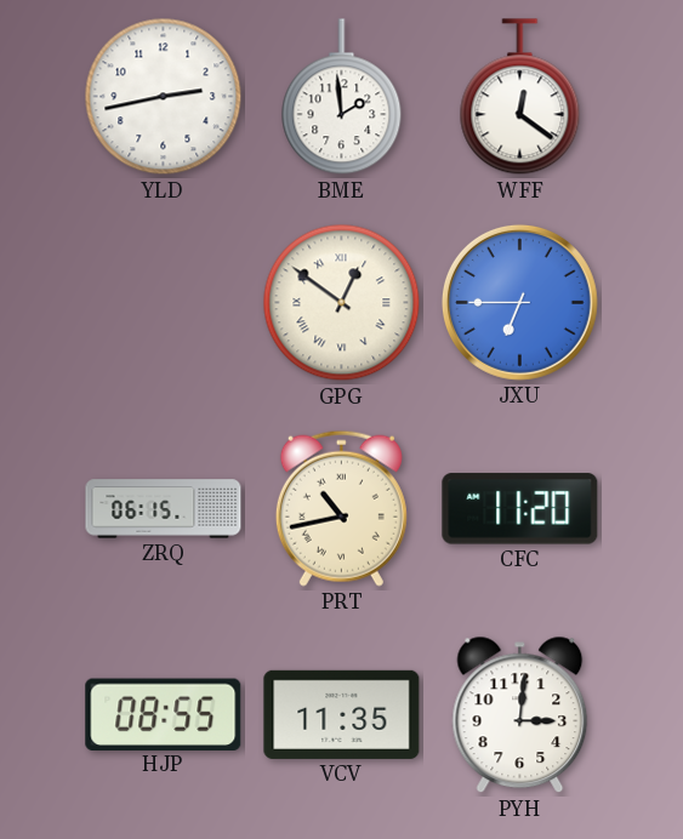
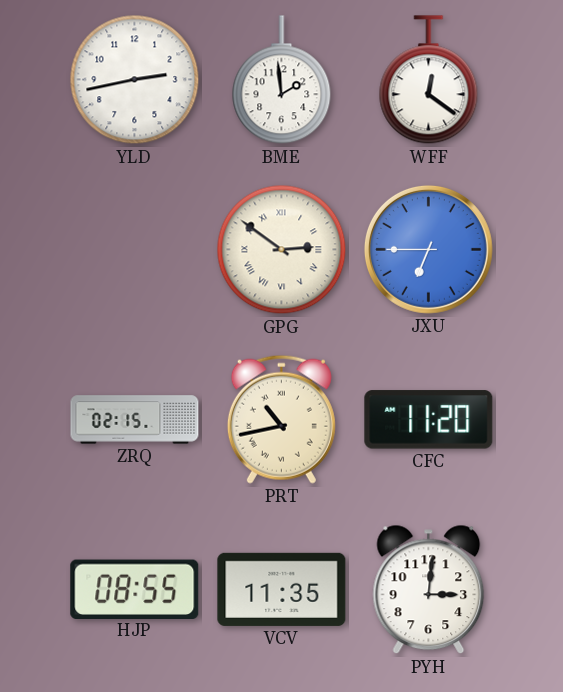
GPG: 12:51 -> 2:51 (282, 250)
ZRQ: 06:15 -> 02:15 (135, 420)
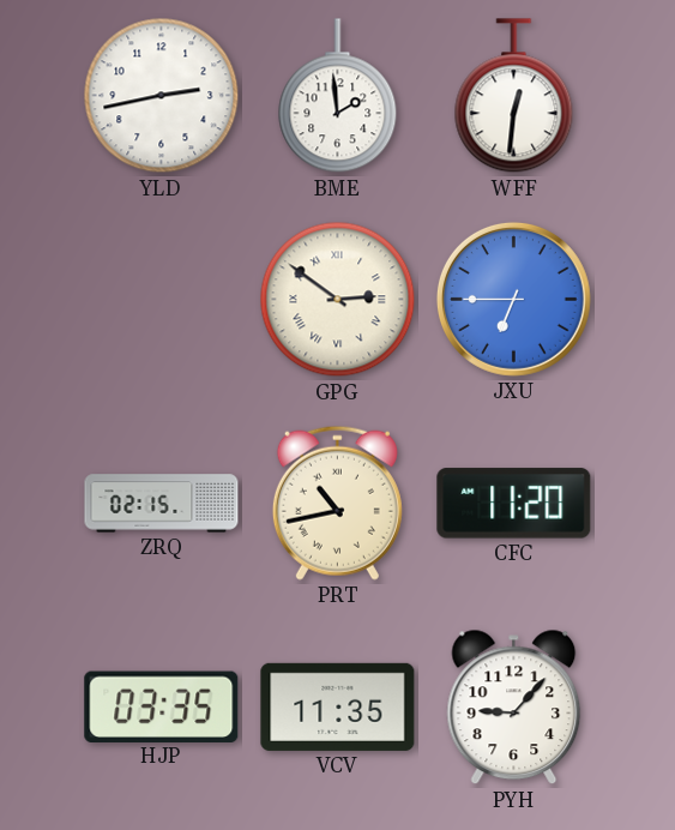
WFF: 12:21 -> 12:31 (514, 96)
HJP: 08:55 -> 03:35 (162, 706)
PYH: 3:01 -> 9:07 (514, 708)
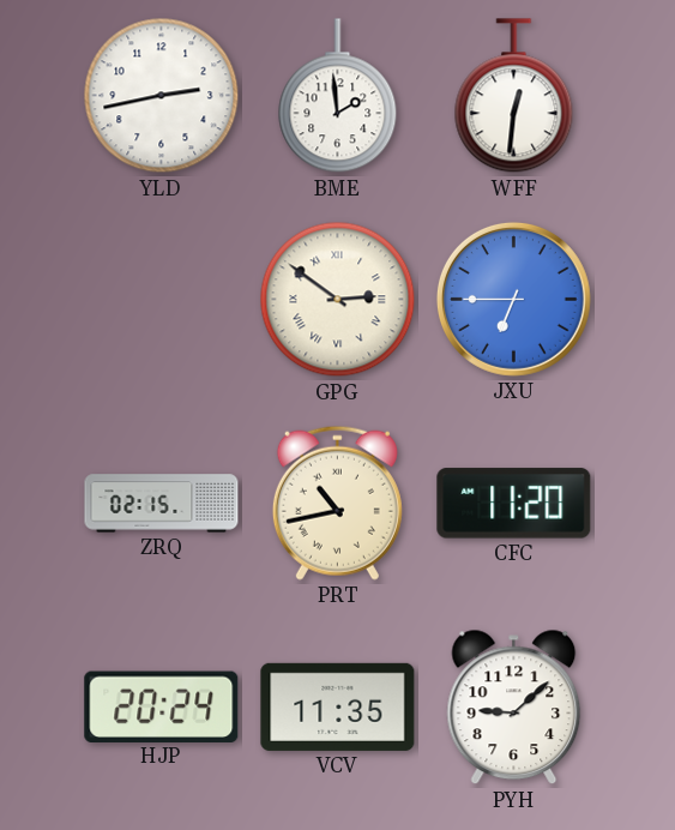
HJP: 03:35 -> 20:24 (162, 706)
PYH: 9:07 -> 9:08 (514, 708)
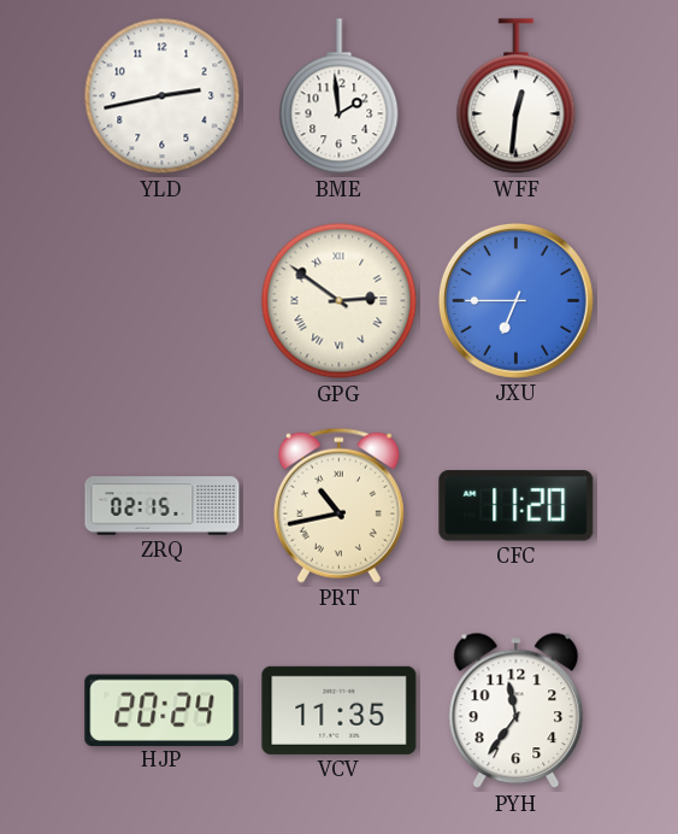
PYH: 9:08 -> 11:36 (517, 711)
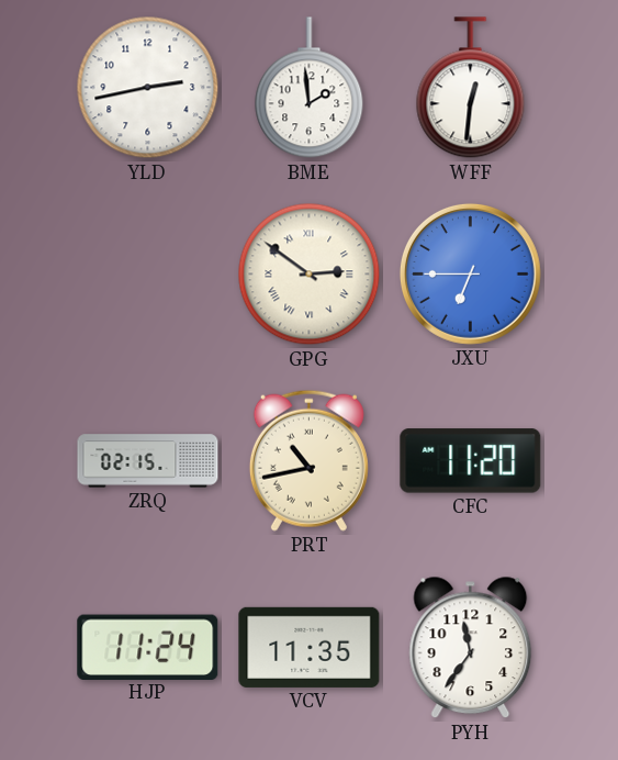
HJP: 20:24 -> 11:24 (148, 647)
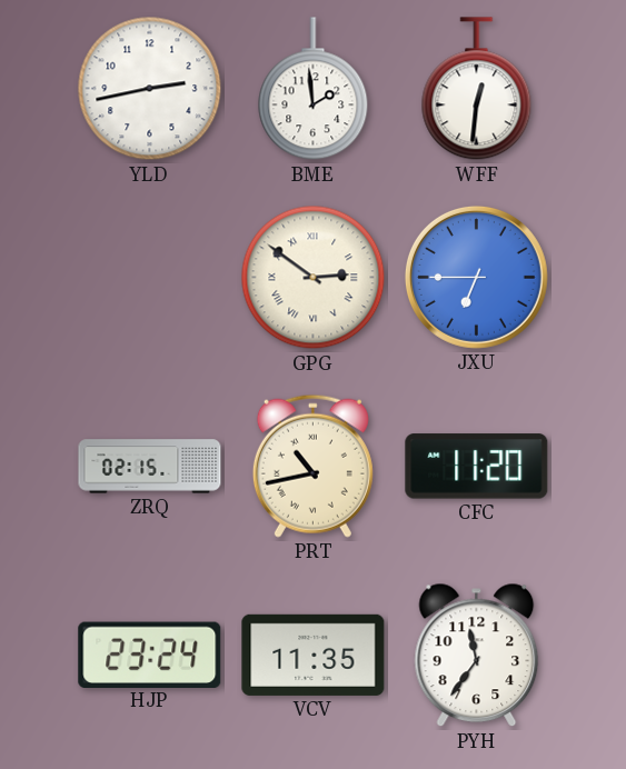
HJP: 11:24 -> 23:24 (150, 655)
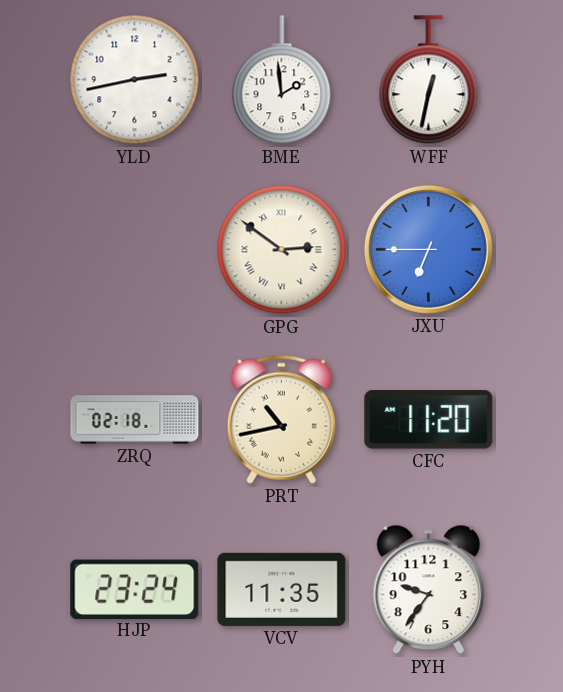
WFF: 12:31 -> 12:32 (429, 80)
ZRQ: 02:15 -> 02:18 (135, 420)
PYH: 11:36 -> 9:36 (429, 590)
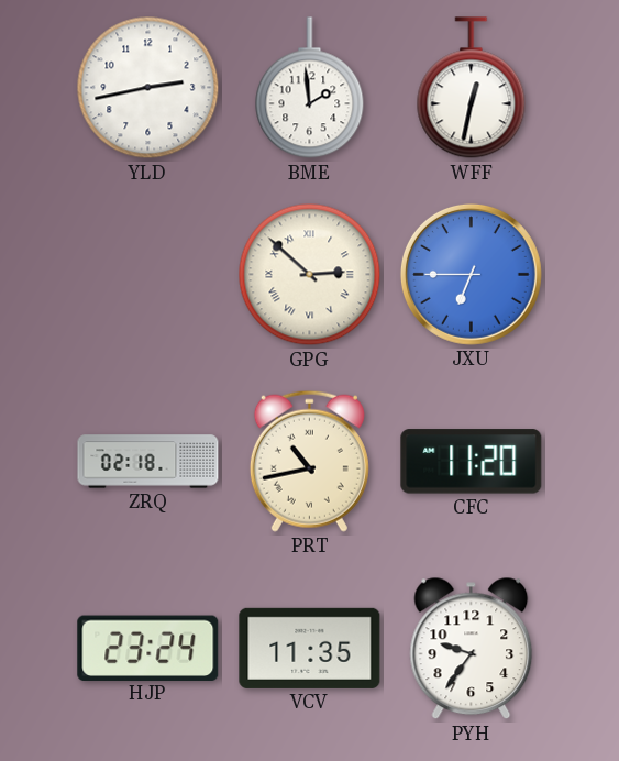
GPG: 2:51 -> 2:52 (310, 275)
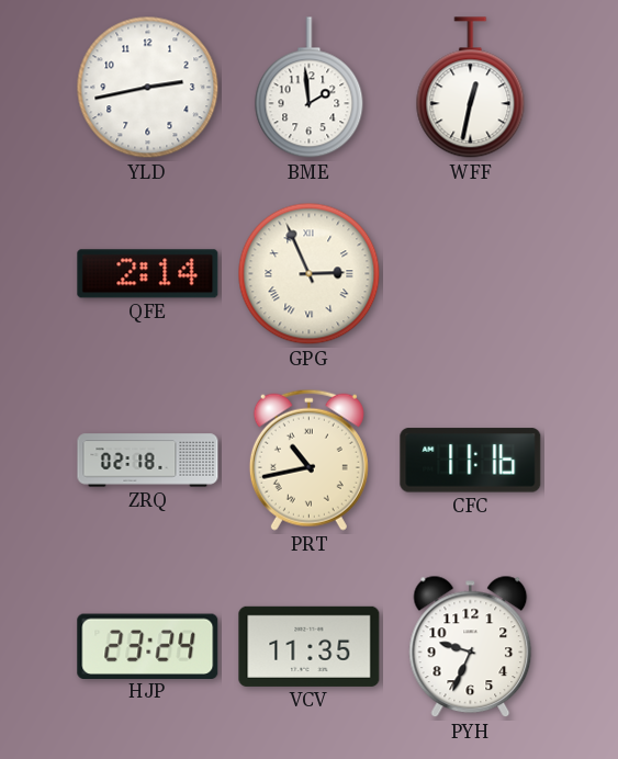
QFE: none -> 2:14 (148, 274)
GPG: 2:52 -> 2:56 (310, 274)
JXU: 6:45 -> none (471, 274)
CFC: 11:20 -> 11:16 (471, 461)
PYH: 9:36 -> 9:34 (471, 647)
